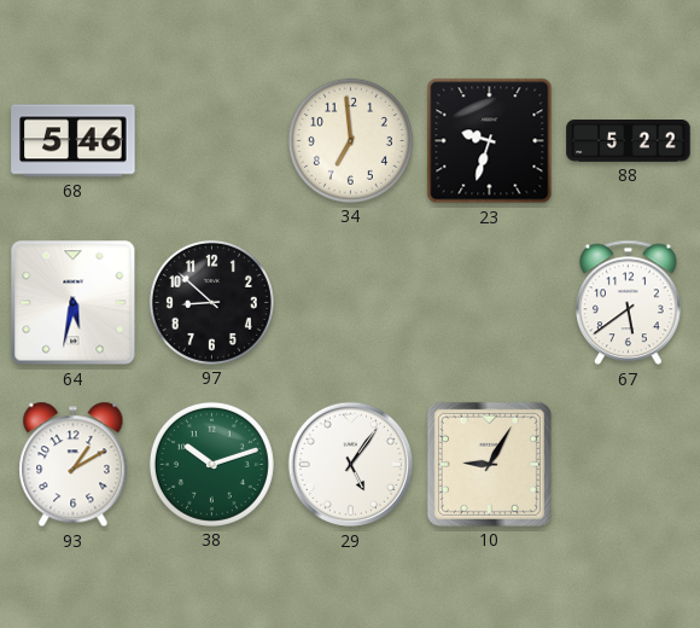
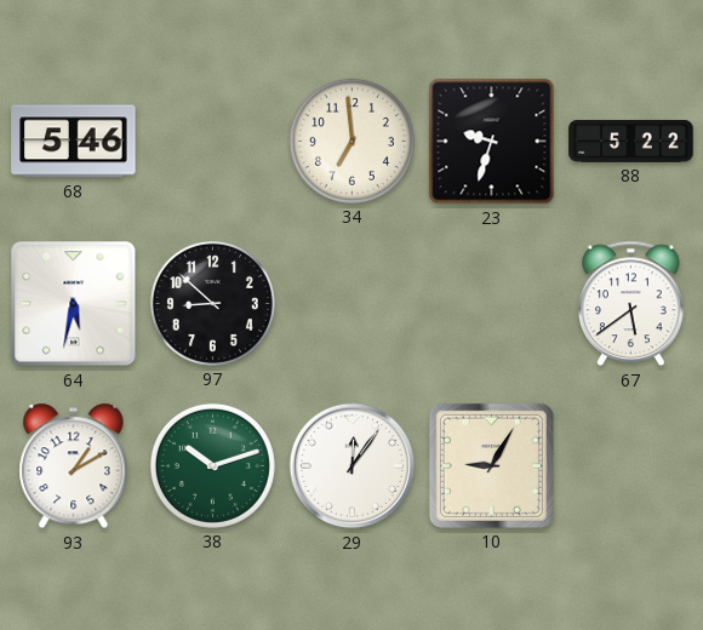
29: 5:06 -> 12:06 (353, 466)
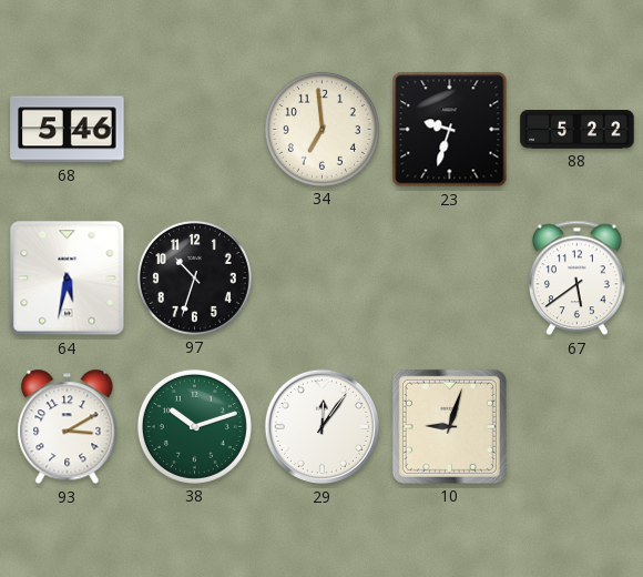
97: 8:52 -> 10:33 (194, 277)
93: 1:10 -> 3:10 (68, 427)
10: 9:05 -> 9:03 (449, 426)
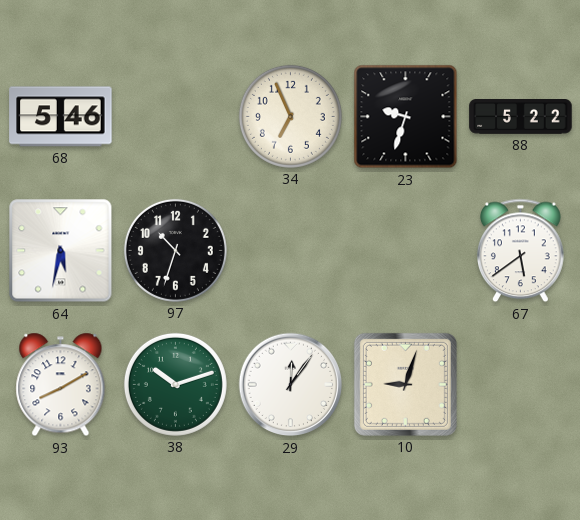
34: 6:59 -> 6:56 (290, 116)
93: 3:10 -> 8:10 (61, 385)
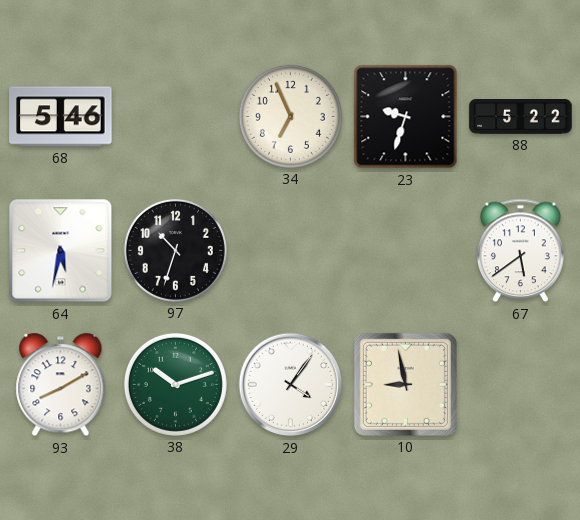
29: 12:06 -> 4:06 (291, 385)
10: 9:03 -> 8:58 (405, 384)
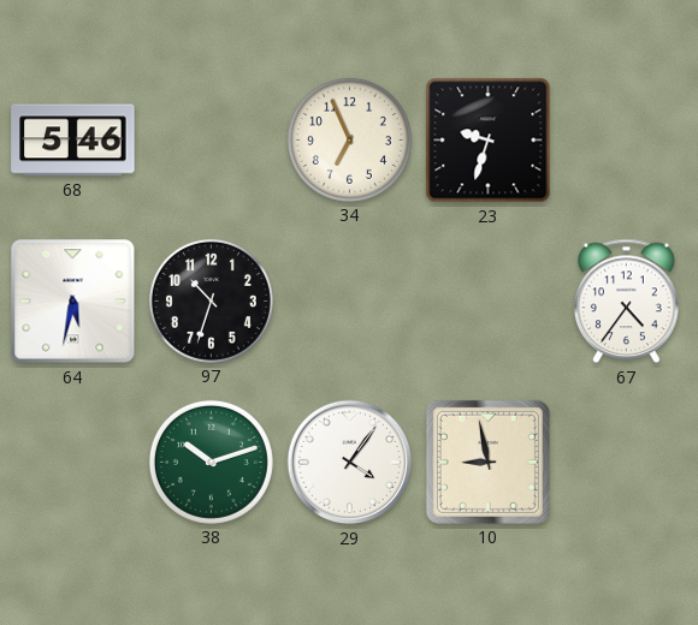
88: 5:22 -> none (521, 117)
67: 5:39 -> 4:36 (627, 302)
93: 8:10 -> none (61, 385)
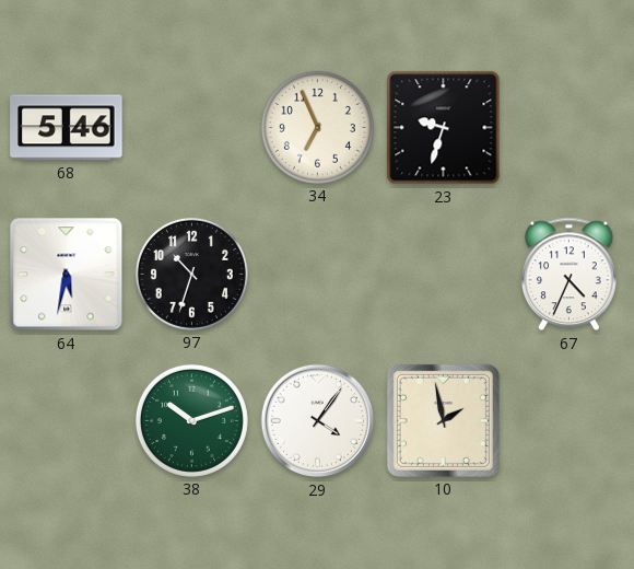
67: 4:36 -> 4:34 (570, 275)
10: 8:58 -> 1:58 (443, 420)
